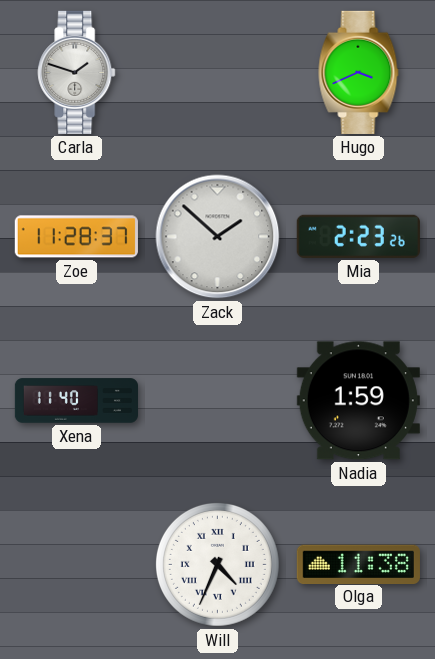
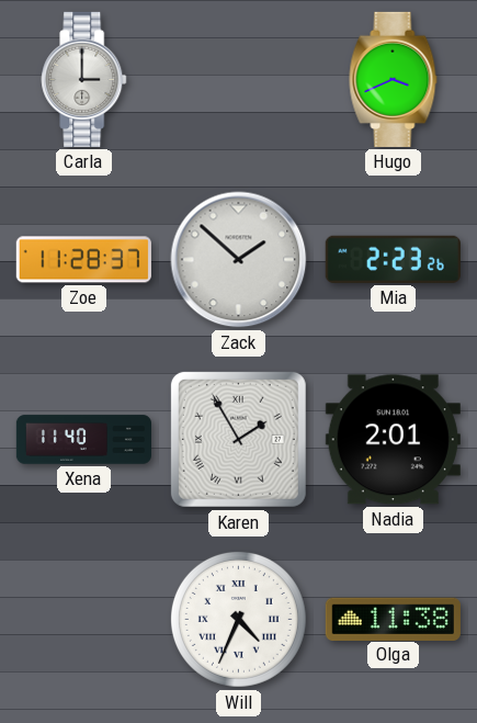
Carla: 1:48 -> 3:00 (84, 79)
Karen: none -> 1:55 (238, 439)
Nadia: 1:59 -> 2:01 (393, 440)
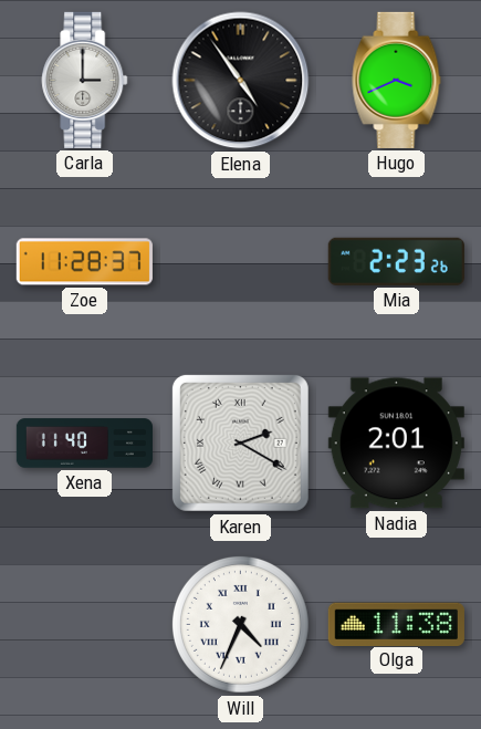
Elena: none -> 4:54 (241, 81)
Zack: 1:52 -> none (239, 260)
Karen: 1:55 -> 2:20 (240, 442)
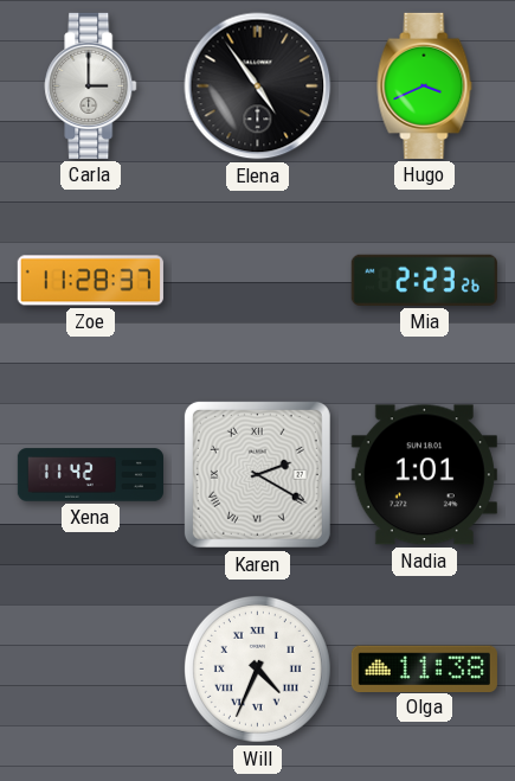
Xena: 11:40 -> 11:42 (90, 475)
Nadia: 2:01 -> 1:01 (424, 475)
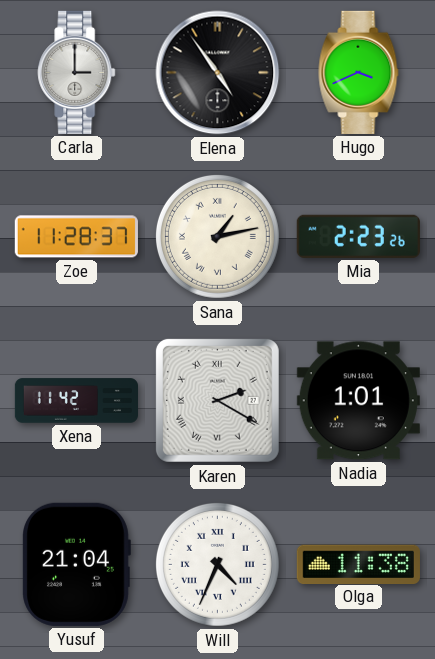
Sana: none -> 1:13 (217, 236)
Yusuf: none -> 21:04 (76, 564)
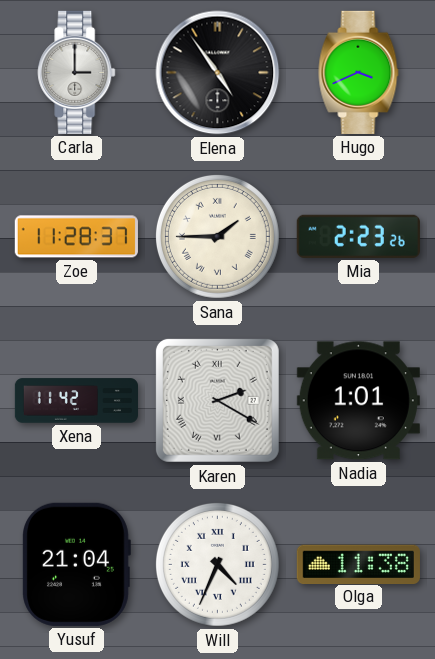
Sana: 1:13 -> 1:45 (217, 236)
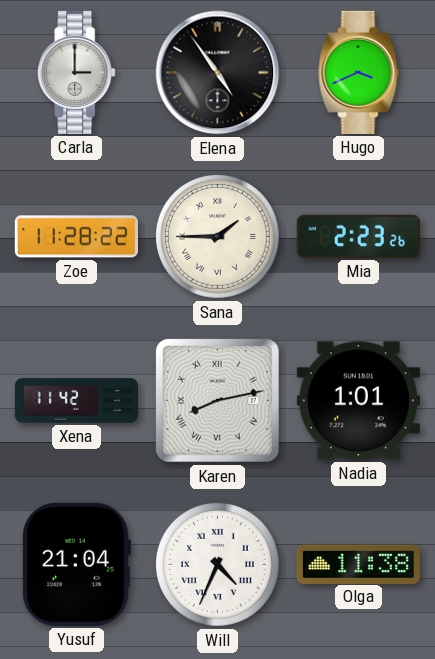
Zoe: 11:28:37 -> 11:28:22 (76, 237)
Karen: 2:20 -> 8:13 (217, 400)
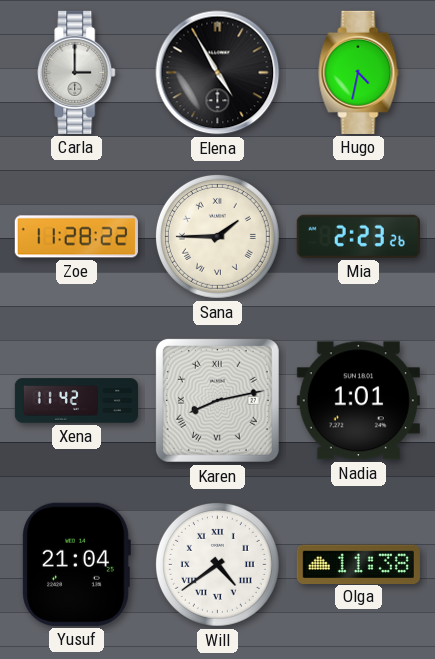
Elena: 4:54 -> 4:55 (218, 73)
Hugo: 3:41 -> 4:32 (359, 72)
Will: 4:34 -> 4:39 (217, 564)
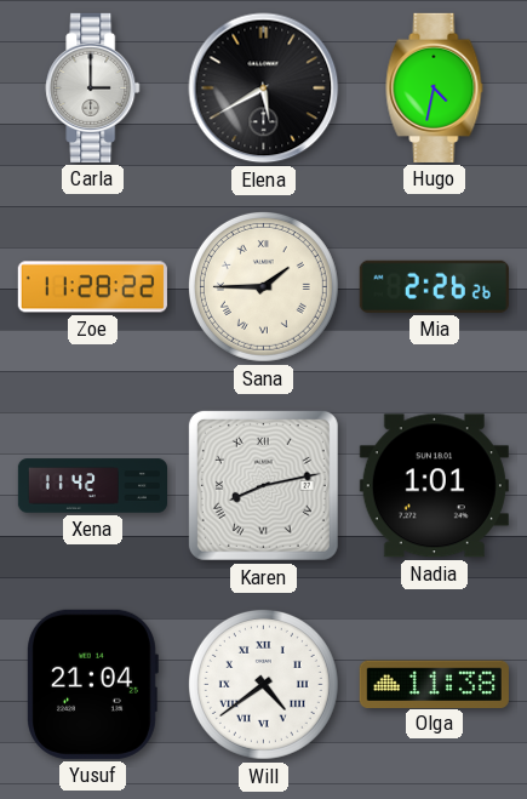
Elena: 4:55 -> 5:40 (264, 89)
Mia: 2:23 -> 2:26 (434, 286)
